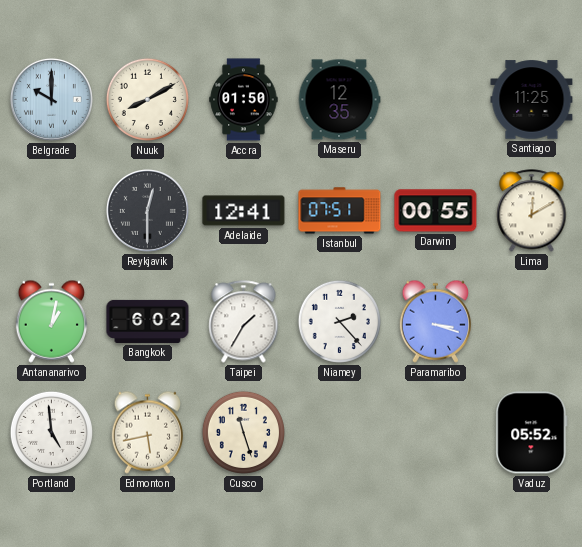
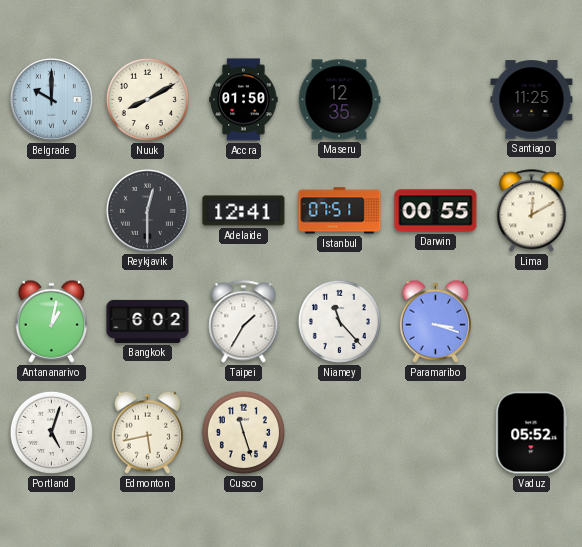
Niamey: 2:23 -> 11:23 (339, 321)
Portland: 4:59 -> 5:03 (51, 432)
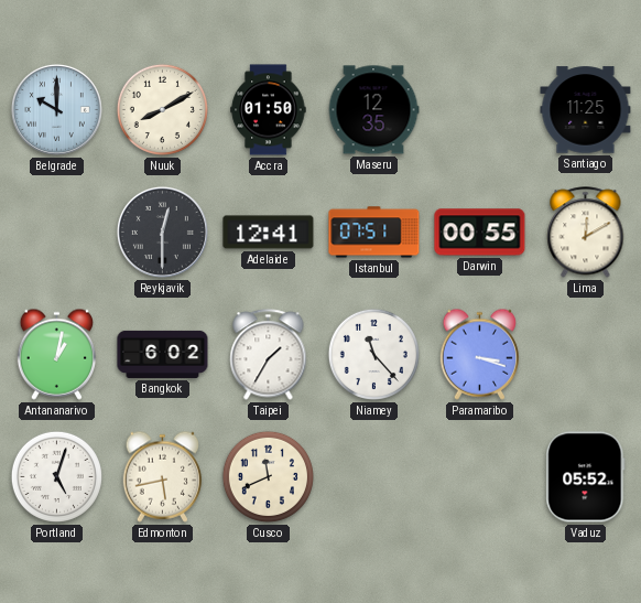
Cusco: 11:27 -> 11:41 (268, 476)
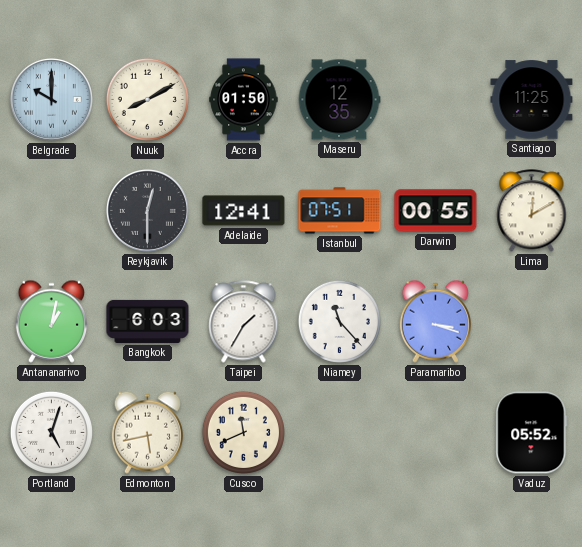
Bangkok: 6:02 -> 6:03 (148, 321)
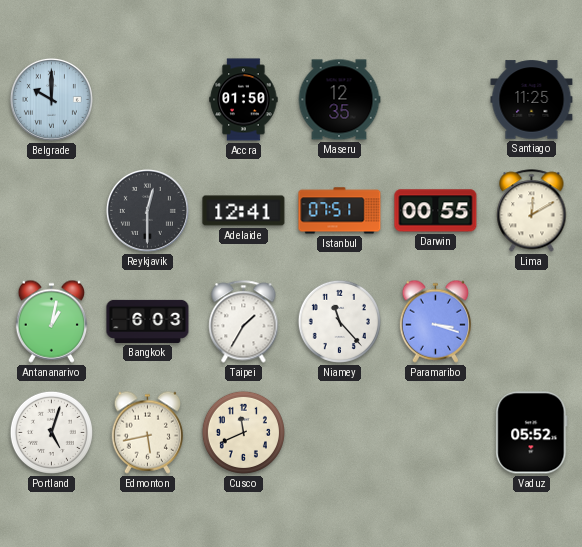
Nuuk: 8:10 -> none (147, 99)
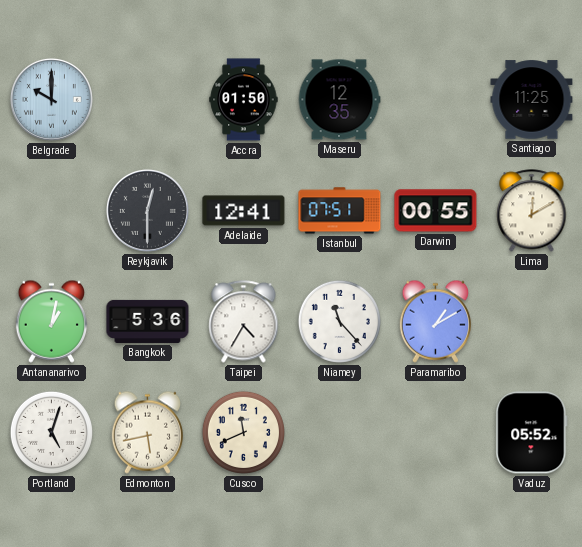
Bangkok: 6:03 -> 5:36 (148, 321)
Taipei: 1:35 -> 4:35 (244, 322)
Paramaribo: 3:18 -> 1:10 (436, 321)
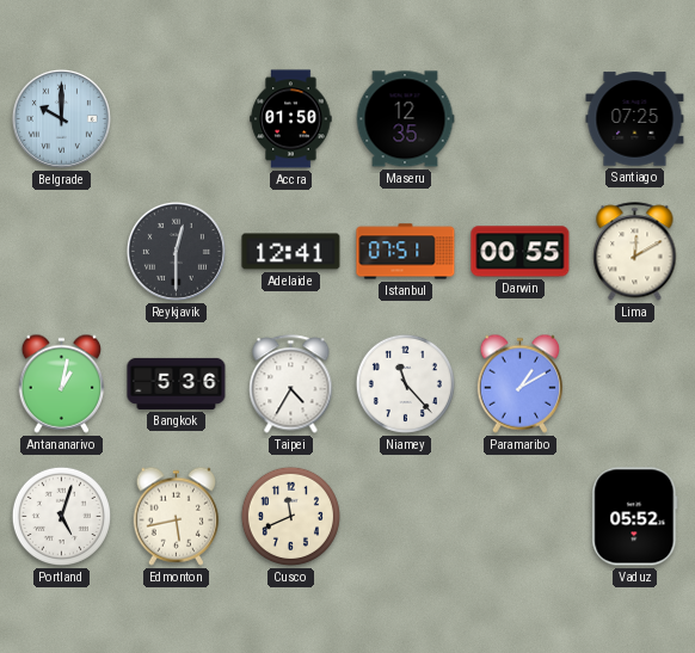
Santiago: 11:25 -> 07:25 (635, 119)
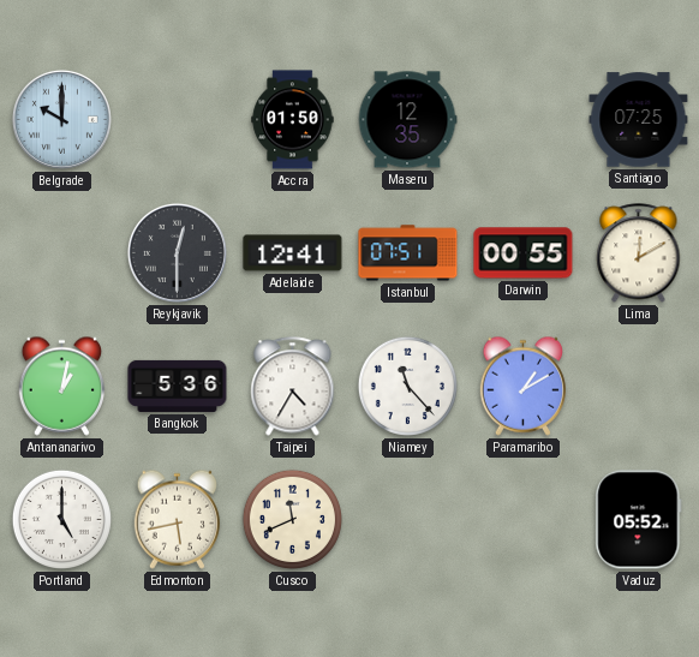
Portland: 5:03 -> 5:00 (61, 519)
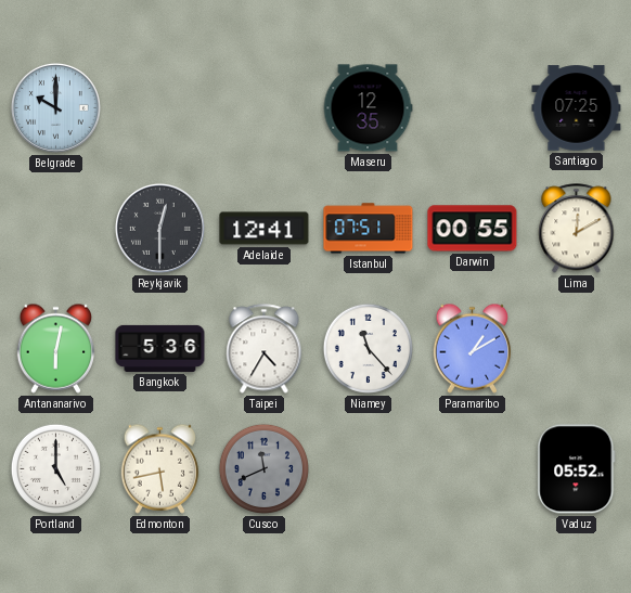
Accra: 01:50 -> none (293, 120)
Antananarivo: 1:02 -> 6:02 (56, 348)
Cusco dial: cream -> grey (263, 468)
